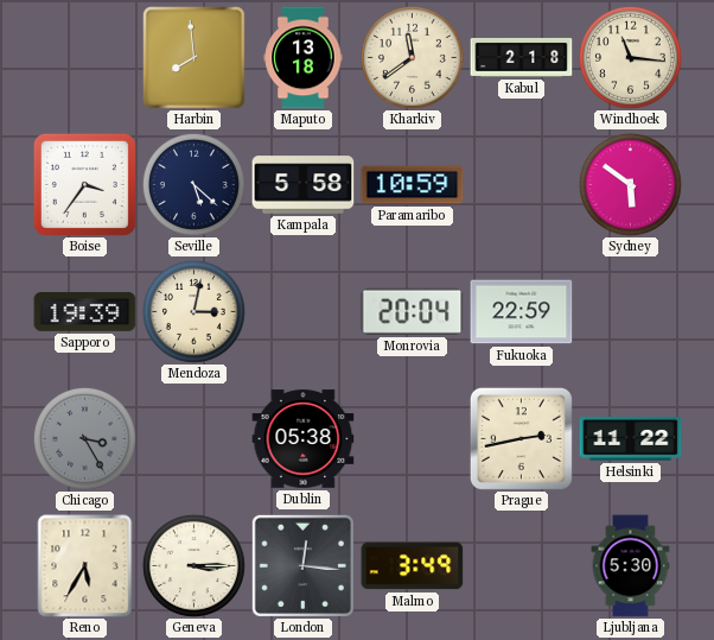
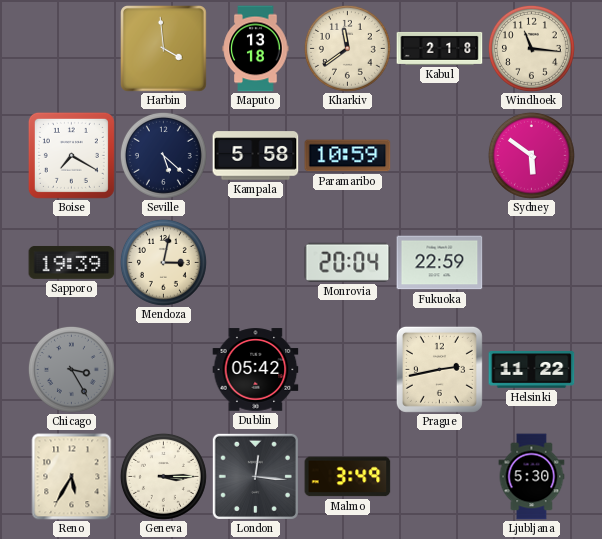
Harbin: 7:59 -> 3:59 (164, 49)
Boise: 3:36 -> 7:20 (71, 155)
Dublin: 05:38 -> 05:42 (256, 370)
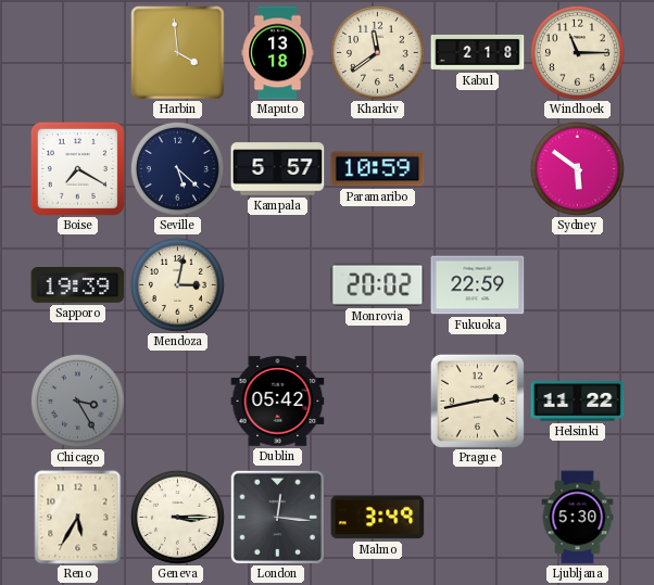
Windhoek: 11:16 -> 11:15 (577, 52)
Kampala: 5:58 -> 5:57 (278, 169)
Monrovia: 20:04 -> 20:02 (378, 284)
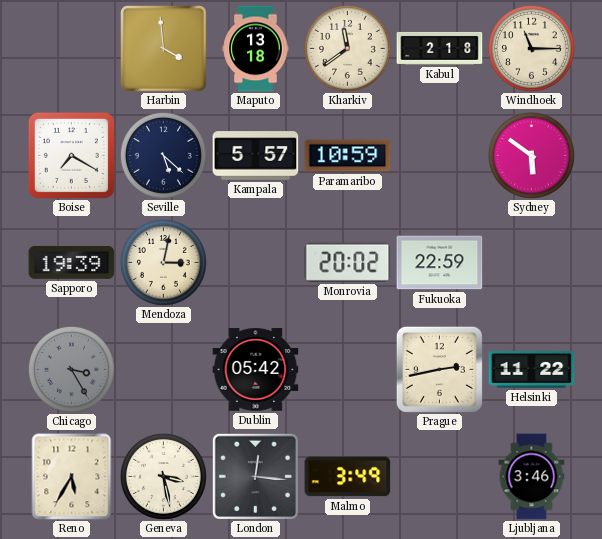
Geneva: 3:15 -> 3:28 (163, 476)
Ljubljana: 5:30 -> 3:46 (532, 477)
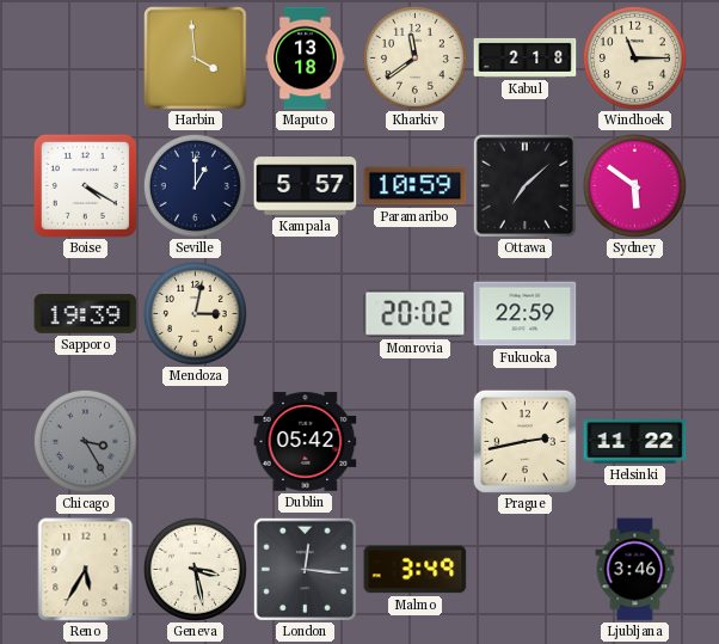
Boise: 7:20 -> 4:20 (85, 185)
Seville: 5:22 -> 1:00 (195, 185)
Ottawa: none -> 7:08 (524, 185)
